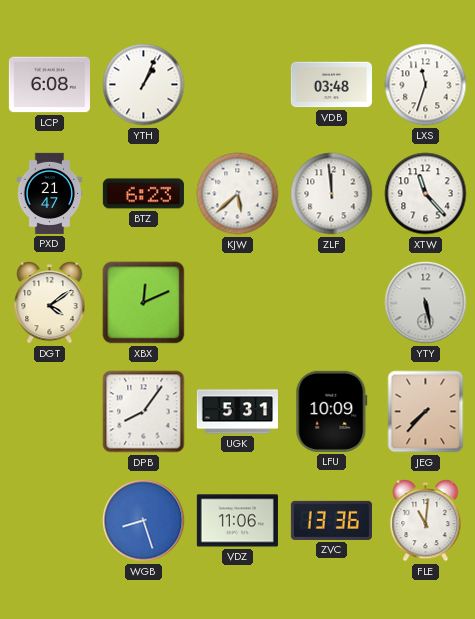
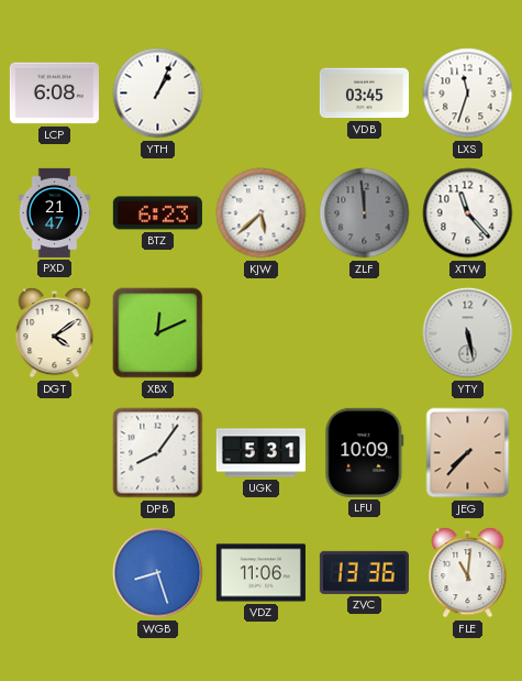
VDB: 03:48 -> 03:45 (364, 94)
ZLF dial: white -> grey (365, 213)
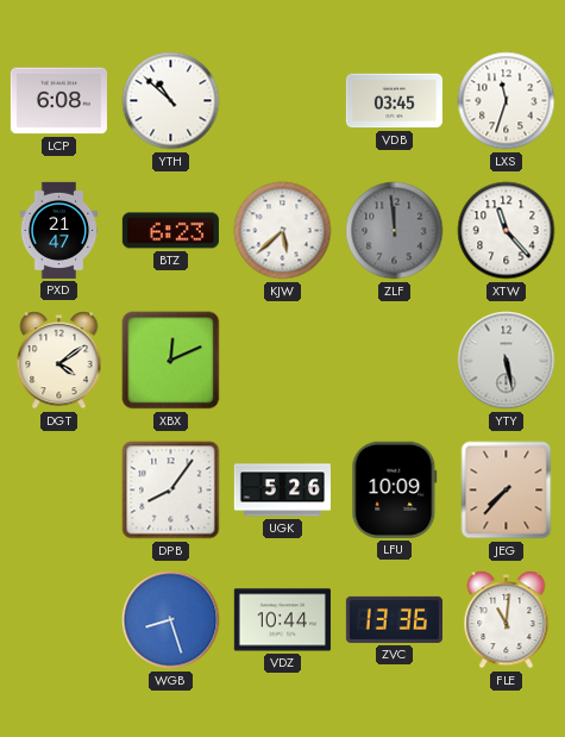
YTH: 1:04 -> 10:52 (171, 101)
UGK: 5:31 -> 5:26 (282, 491)
VDZ: 11:06 -> 10:44 (282, 620)
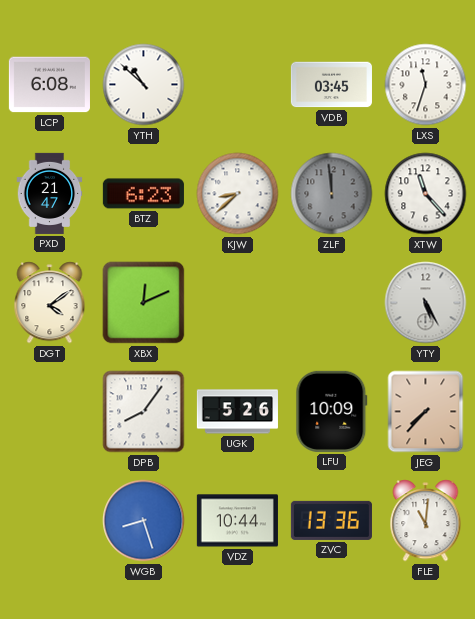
KJW: 5:38 -> 8:38 (238, 194)
YTY: 5:28 -> 5:25 (426, 303)
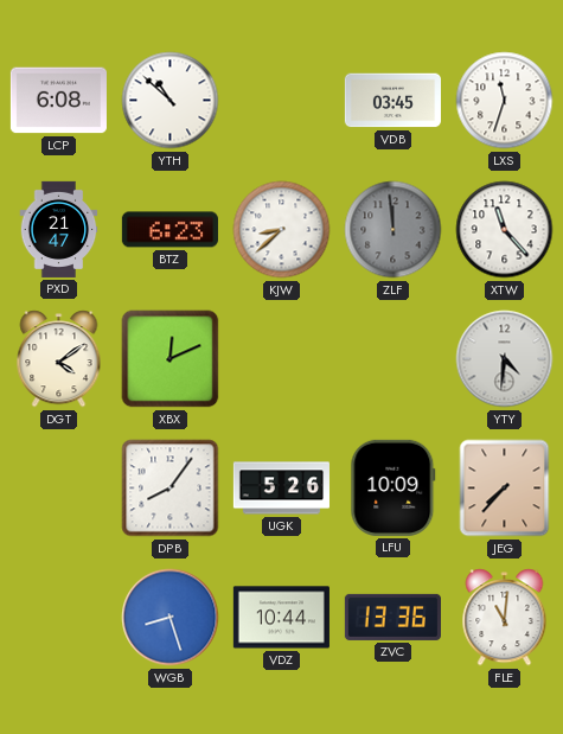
YTY: 5:25 -> 4:31 (505, 359)
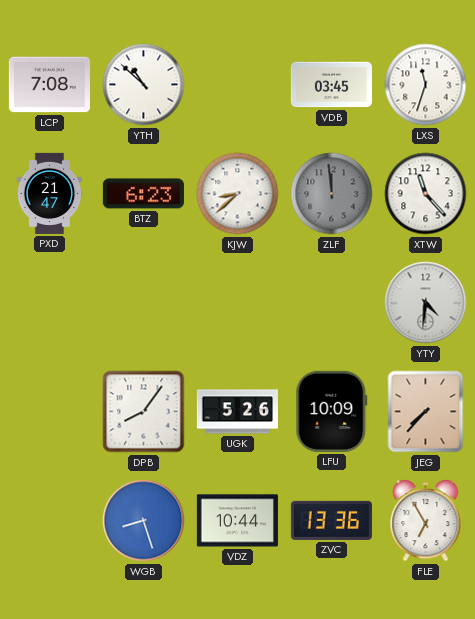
LCP: 6:08 -> 7:08 (49, 85)
DGT: 4:09 -> none (59, 359)
XBX: 12:11 -> none (171, 359)
FLE: 11:01 -> 6:55 (426, 521)
